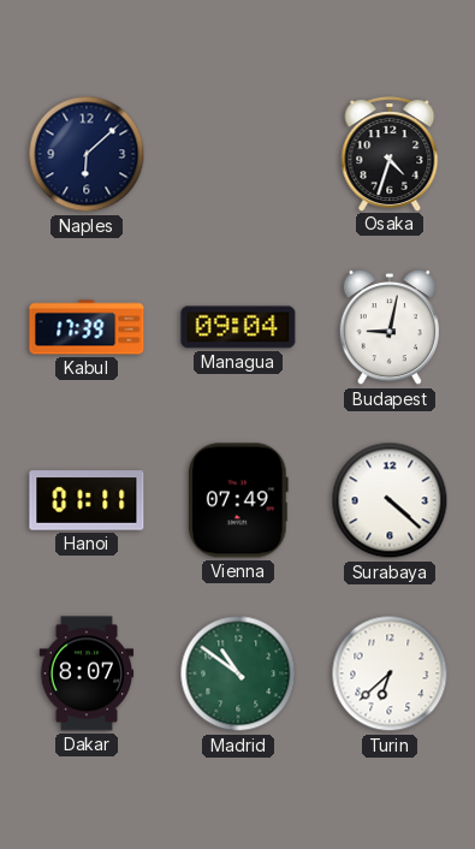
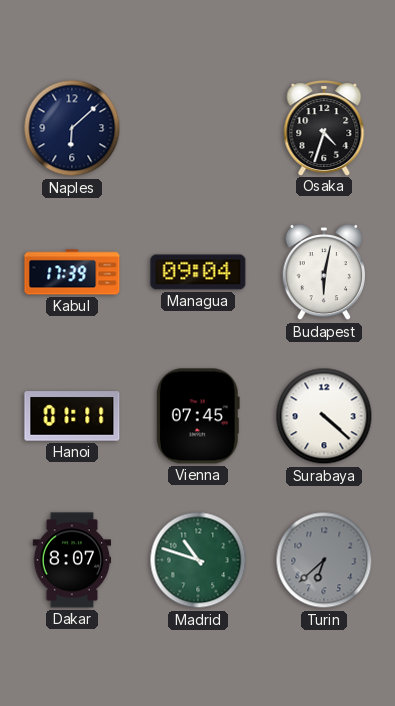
Budapest: 9:02 -> 6:02 (323, 272)
Vienna: 07:49 -> 07:45 (198, 416)
Madrid: 10:51 -> 10:48 (198, 560)
Turin dial: white -> grey (324, 560)
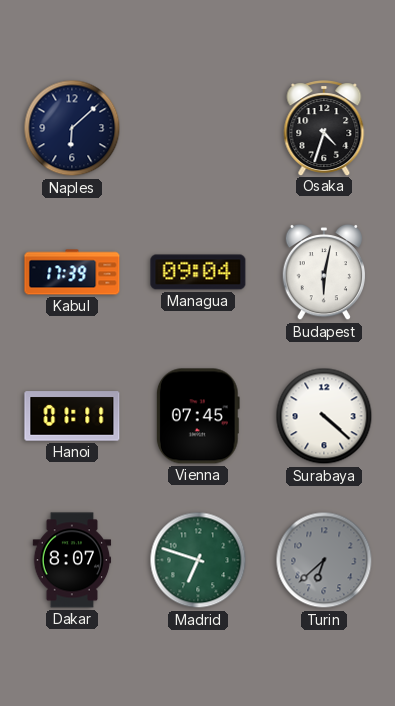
Madrid: 10:48 -> 6:48 (198, 560)
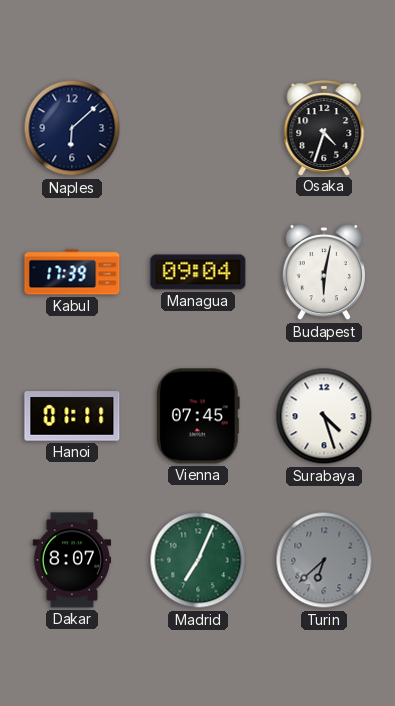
Surabaya: 4:22 -> 4:27 (324, 416)
Madrid: 6:48 -> 7:04 (198, 560)
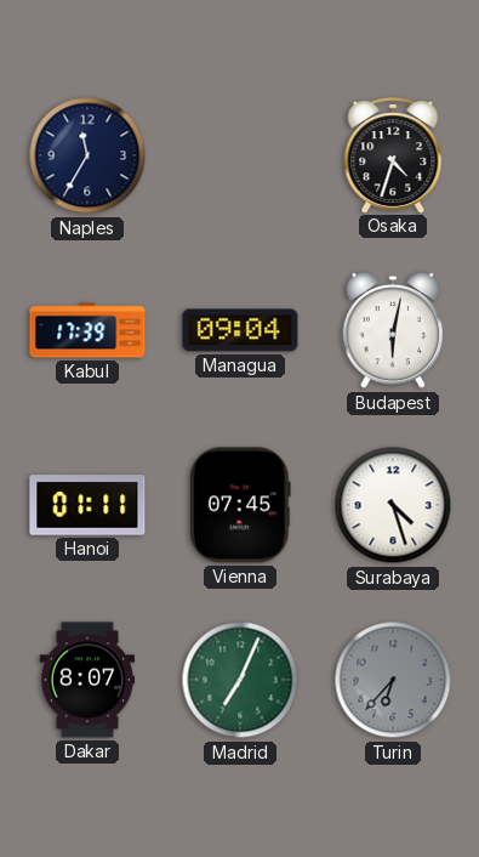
Naples: 6:08 -> 11:35 (87, 155)
Turin: 6:38 -> 6:37 (393, 680)
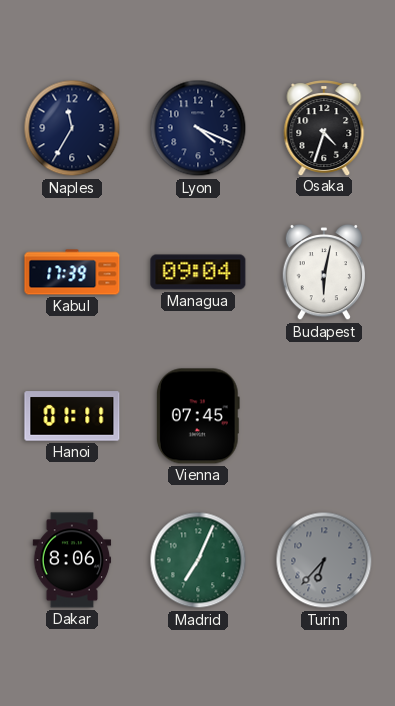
Lyon: none -> 4:19 (198, 128)
Surabaya: 4:27 -> none (393, 505)
Dakar: 8:07 -> 8:06 (72, 560)
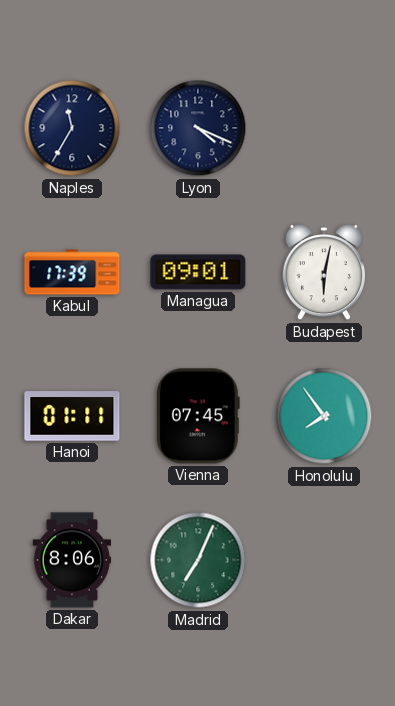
Osaka: 4:33 -> none (324, 128)
Managua: 09:04 -> 09:01 (198, 272)
Honolulu: none -> 7:54 (324, 416)
Turin: 6:37 -> none (324, 560)
